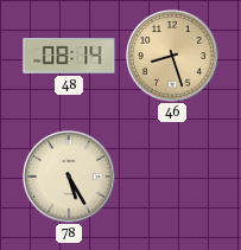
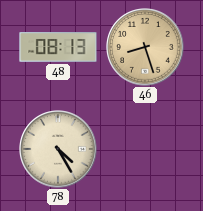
48: 08:14 -> 08:13 (58, 47)
78: 5:25 -> 4:25 (58, 149)
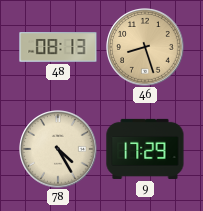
9: none -> 17:29 (145, 149)
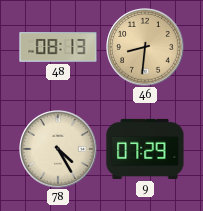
46: 8:27 -> 8:31 (145, 47)
9: 17:29 -> 07:29 (145, 149)
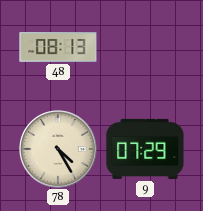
46: 8:31 -> none (145, 47)
